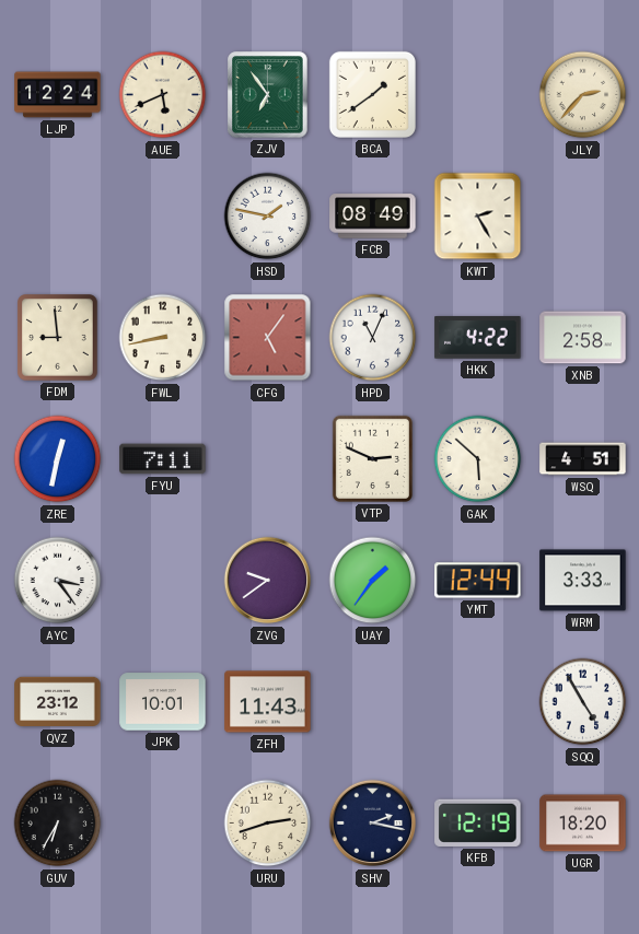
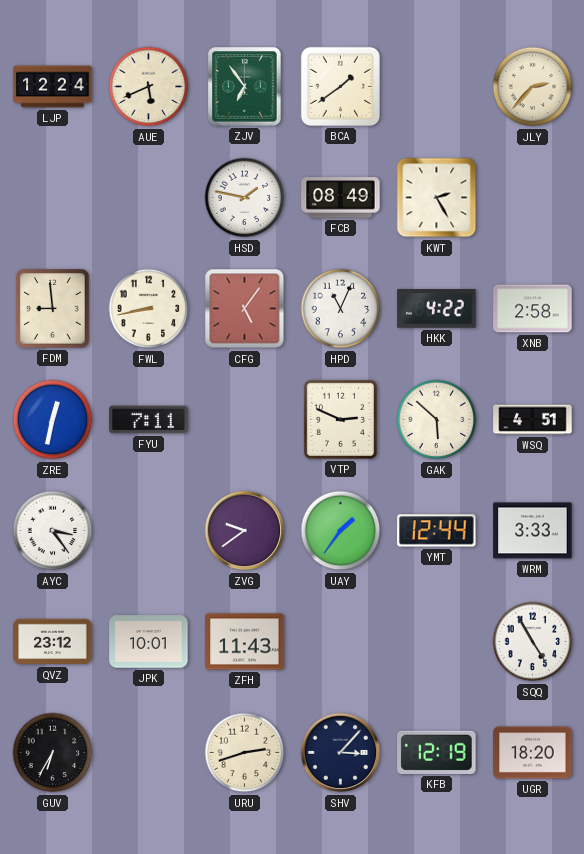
SHV: 2:17 -> 3:07 (341, 753)
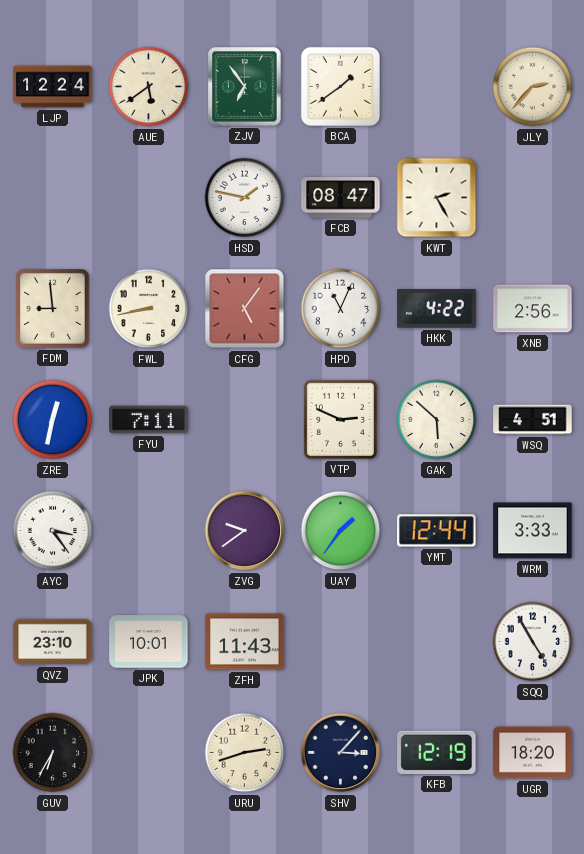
AUE: 5:41 -> 5:39 (149, 87)
FCB: 08:49 -> 08:47 (341, 198)
XNB: 2:58 -> 2:56 (533, 309)
QVZ: 23:12 -> 23:10 (53, 642)
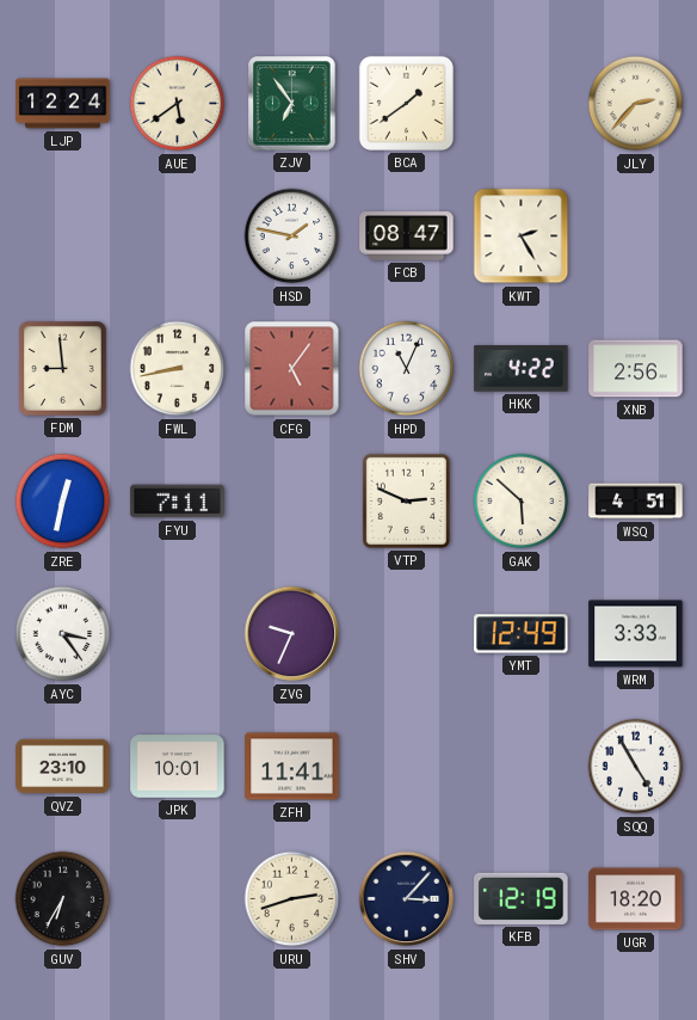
ZVG: 9:39 -> 9:34 (292, 634)
UAY: 1:36 -> none (341, 531)
YMT: 12:44 -> 12:49 (522, 634)
ZFH: 11:43 -> 11:41 (292, 767)
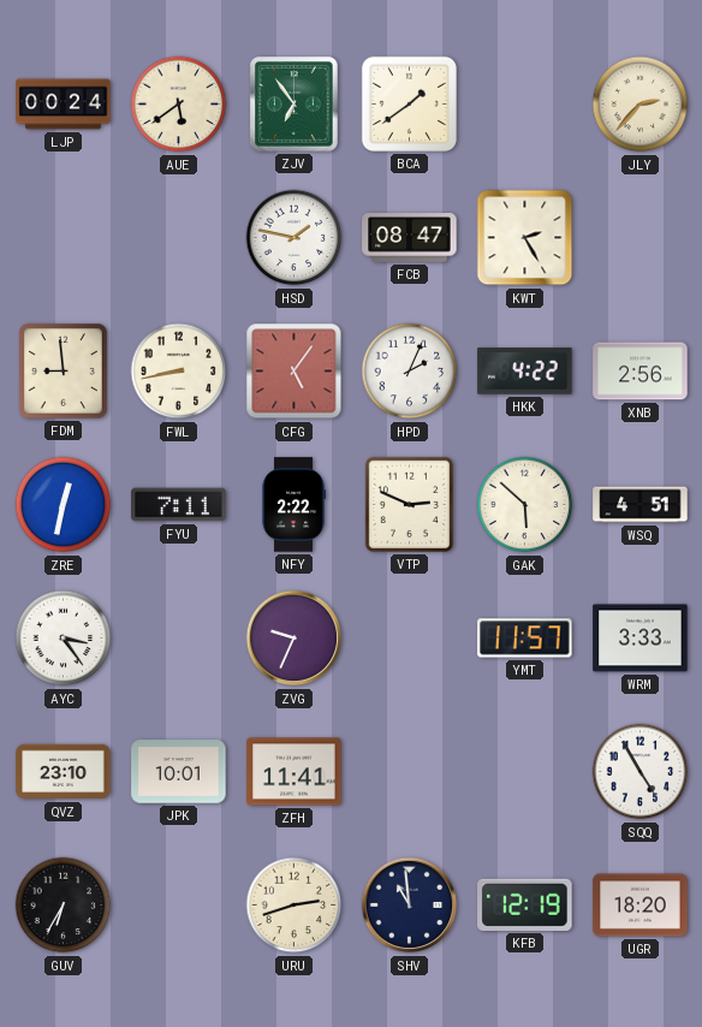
LJP: 12:24 -> 00:24 (64, 105)
HPD: 11:04 -> 2:04 (410, 372)
NFY: none -> 2:22 (293, 505)
YMT: 12:49 -> 11:57 (525, 639)
SHV: 3:07 -> 10:59 (410, 906)
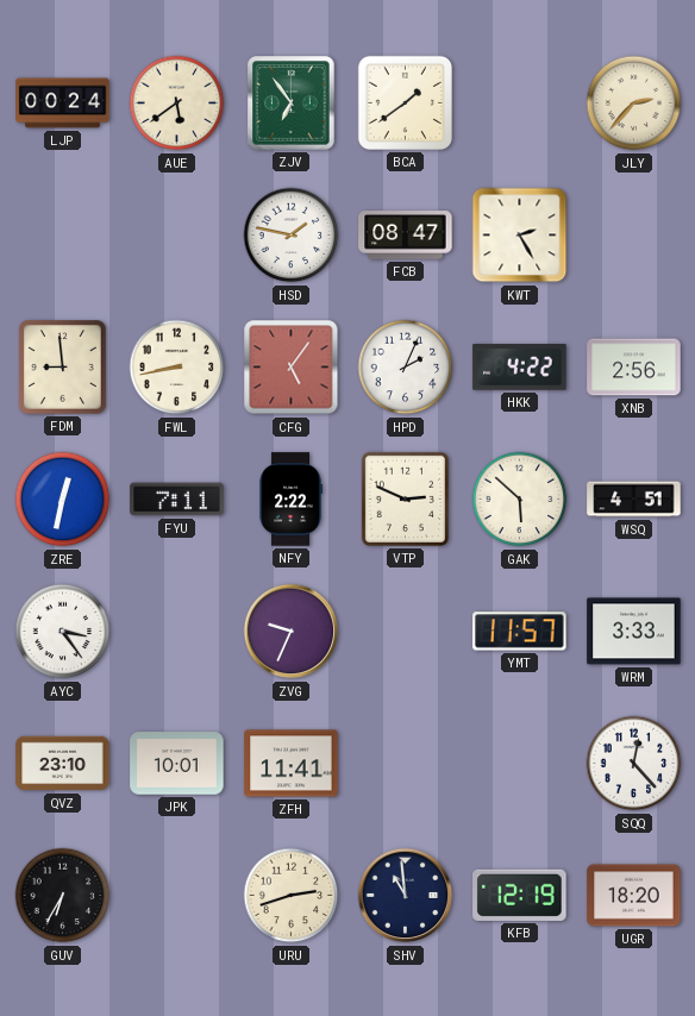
SQQ: 4:55 -> 12:23 (634, 764)
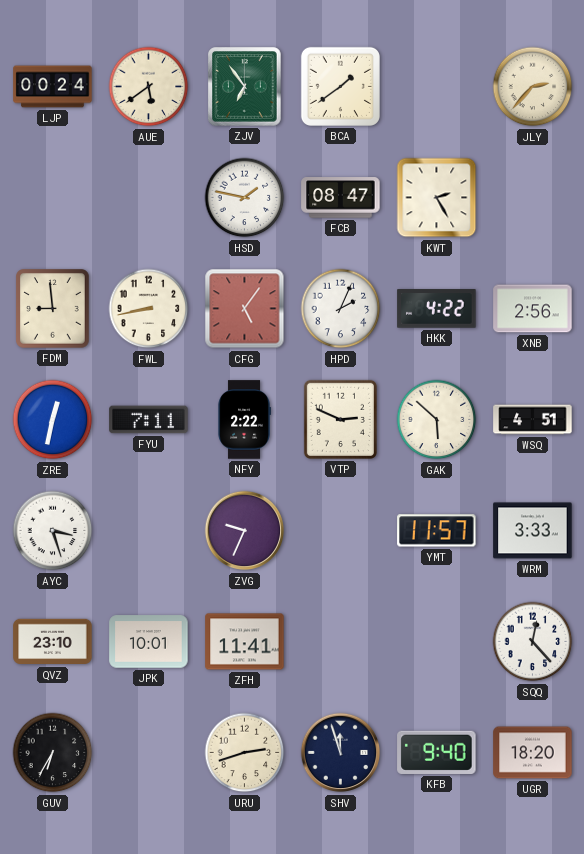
AYC: 3:24 -> 3:27 (53, 531)
SHV: 10:59 -> 11:57 (341, 753)
KFB: 12:19 -> 9:40 (437, 752)
